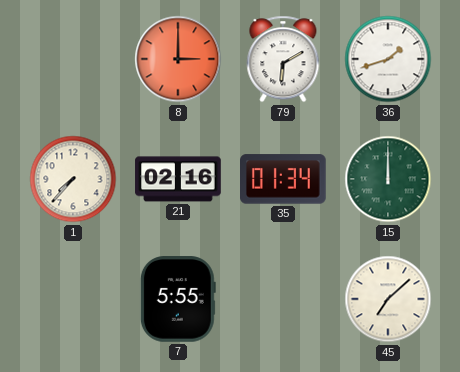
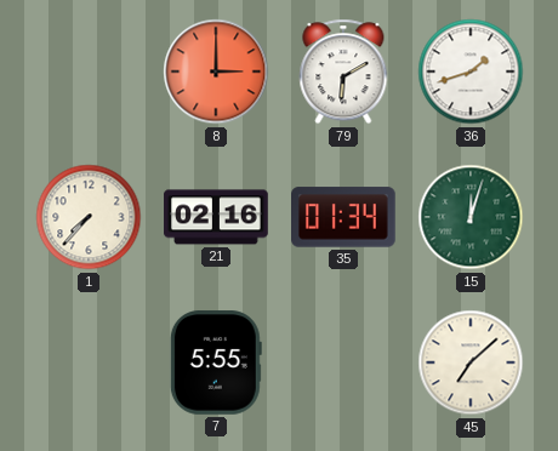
15: 12:00 -> 12:03 (471, 217)
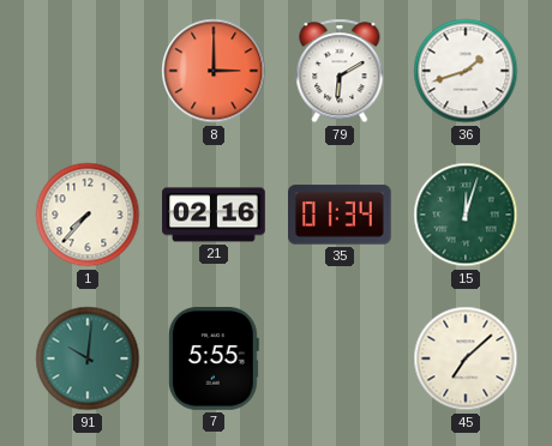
91: none -> 10:01 (88, 358)
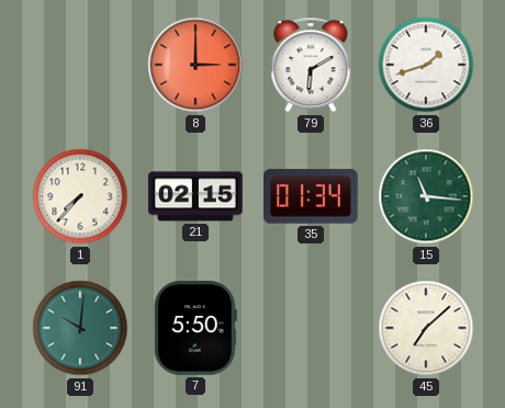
21: 02:16 -> 02:15 (195, 196)
15: 12:03 -> 11:16 (426, 196)
7: 5:55 -> 5:50 (195, 328)
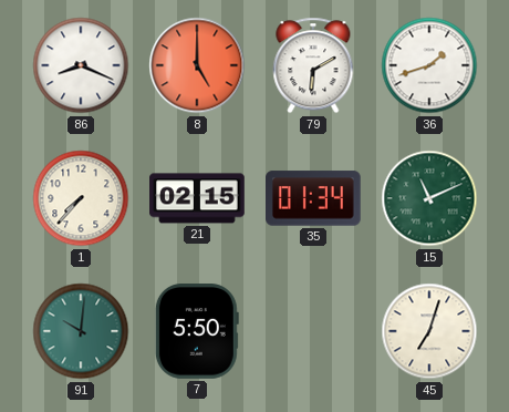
86: none -> 8:19 (81, 65)
8: 3:00 -> 5:00 (197, 65)
15: 11:16 -> 11:11 (429, 198)
45: 7:08 -> 7:03 (429, 331)
